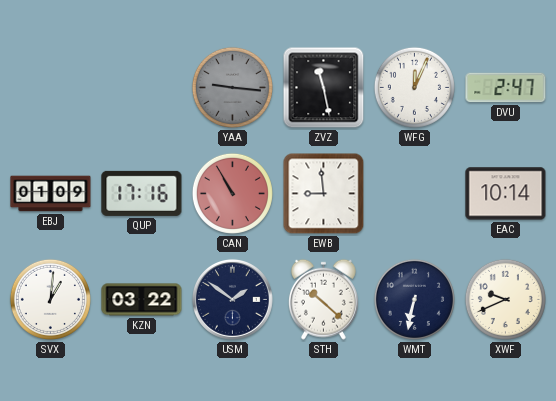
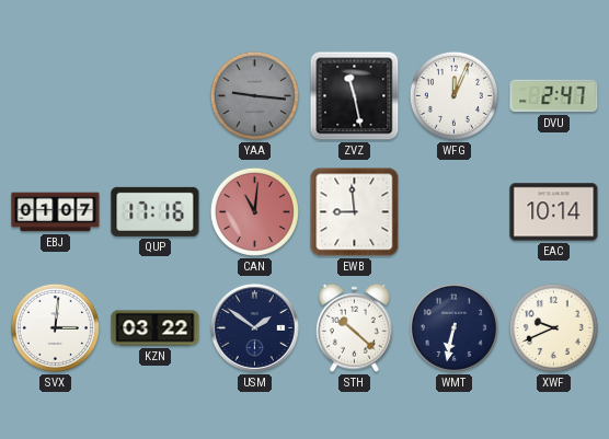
EBJ: 01:09 -> 01:07 (56, 212)
CAN: 10:55 -> 11:01 (254, 211)
SVX: 1:01 -> 3:01 (55, 327)
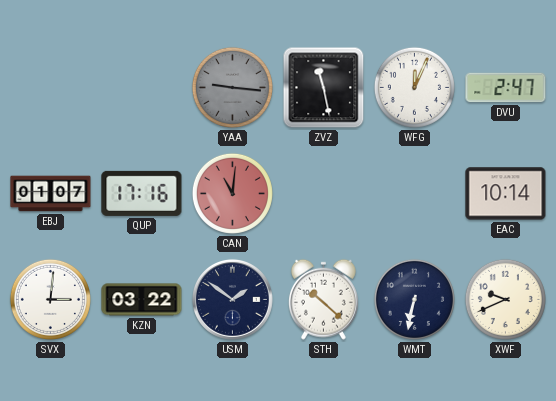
EWB: 8:59 -> none (355, 212)
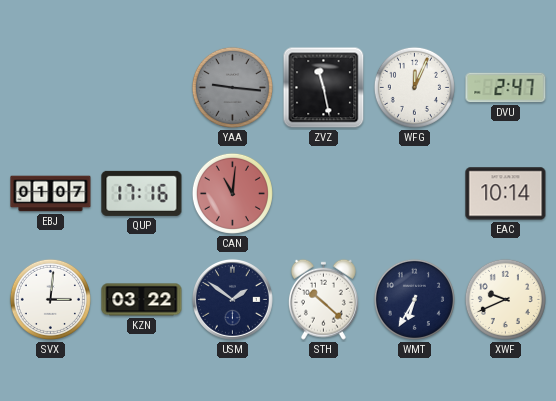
WMT: 6:32 -> 6:35 (414, 299)
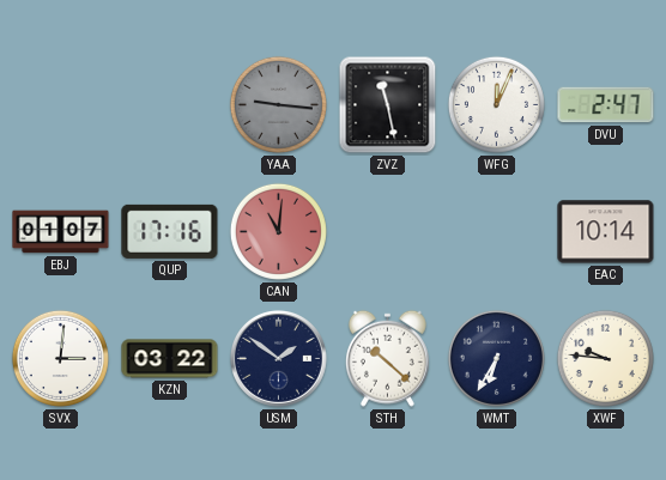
XWF: 9:41 -> 9:46 (605, 358)
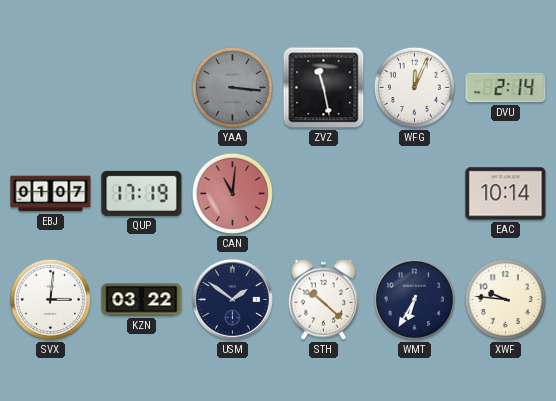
YAA: 9:16 -> 3:16 (232, 87)
DVU: 2:47 -> 2:14 (506, 88)
QUP: 17:16 -> 17:19 (142, 193)
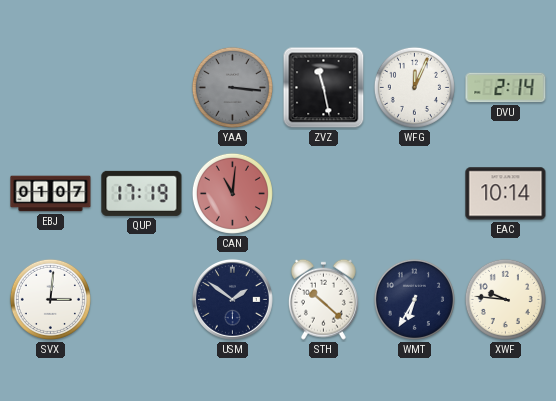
KZN: 03:22 -> none (142, 300)
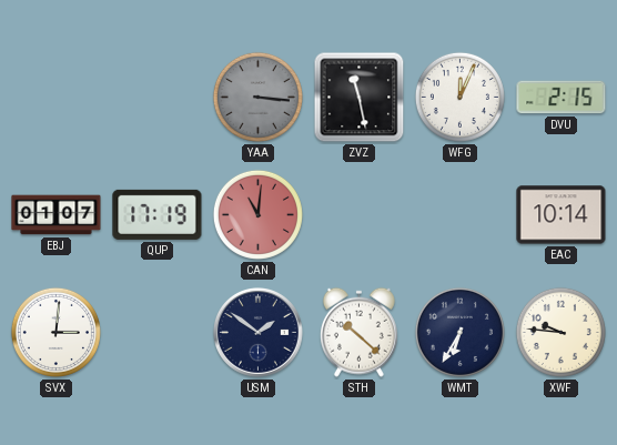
DVU: 2:14 -> 2:15 (562, 98)
